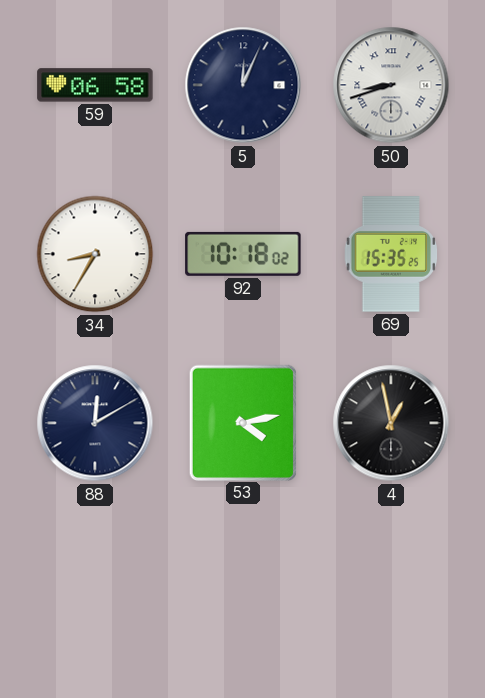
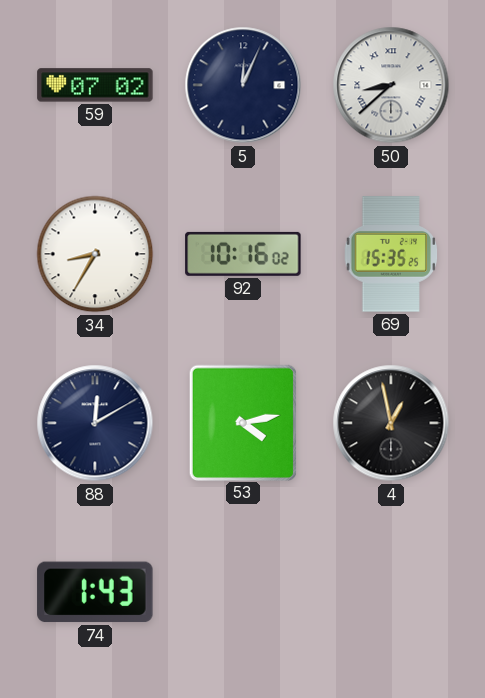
59: 06:58 -> 07:02 (95, 85)
50: 8:42 -> 8:38 (391, 85)
92: 10:18 -> 10:16 (243, 254)
74: none -> 1:43 (95, 592)
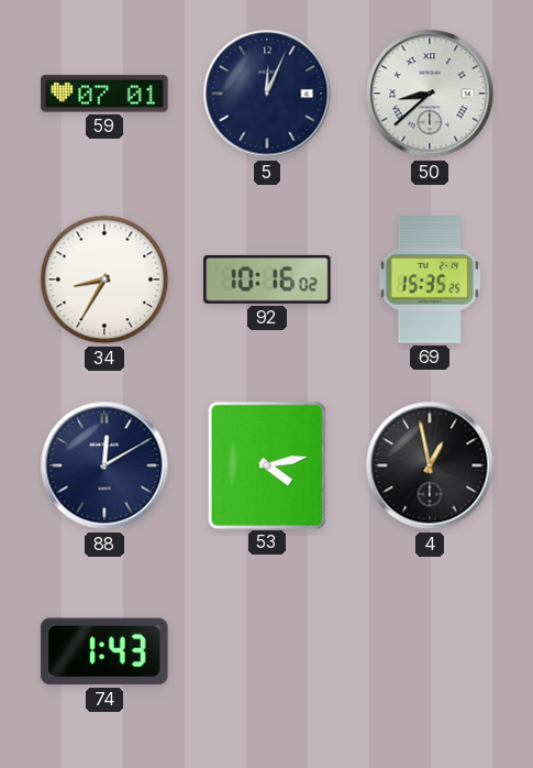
59: 07:02 -> 07:01 (104, 94)
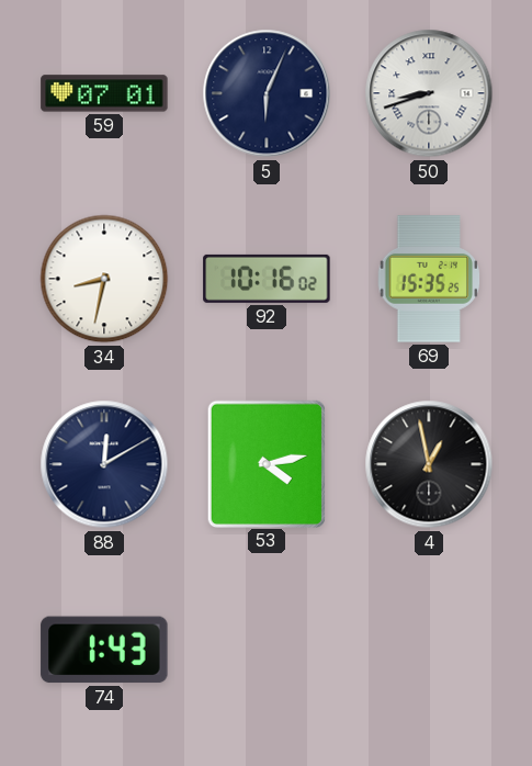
5: 12:04 -> 6:04 (267, 93)
50: 8:38 -> 8:42 (429, 93)
34: 8:35 -> 8:32 (104, 279)
